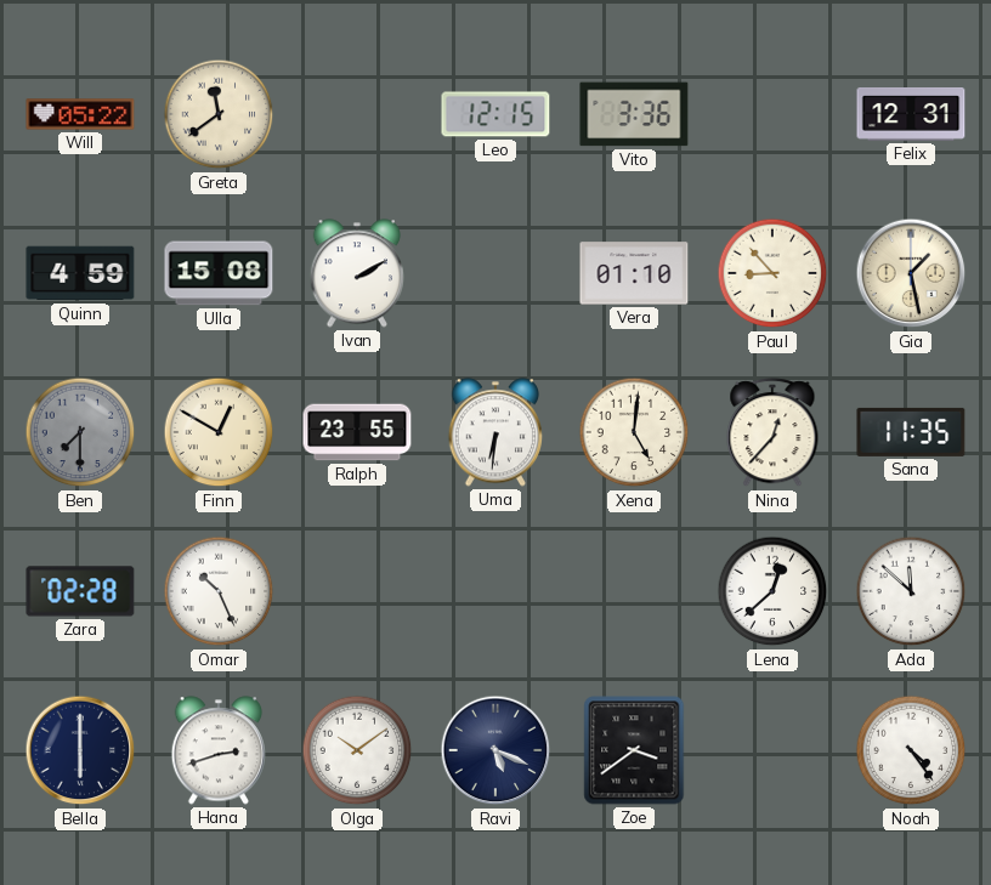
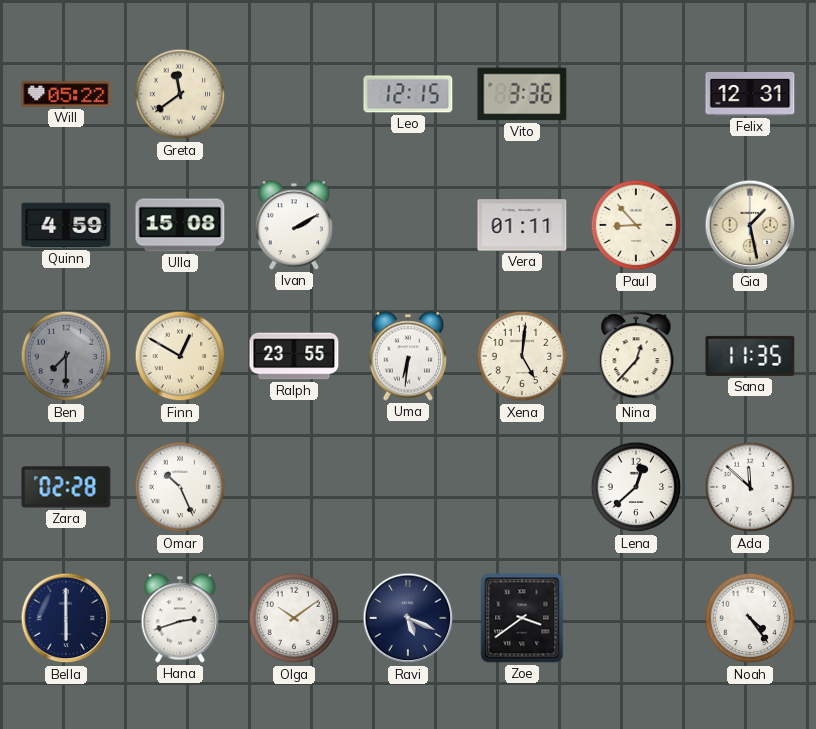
Vera: 01:10 -> 01:11 (522, 225)
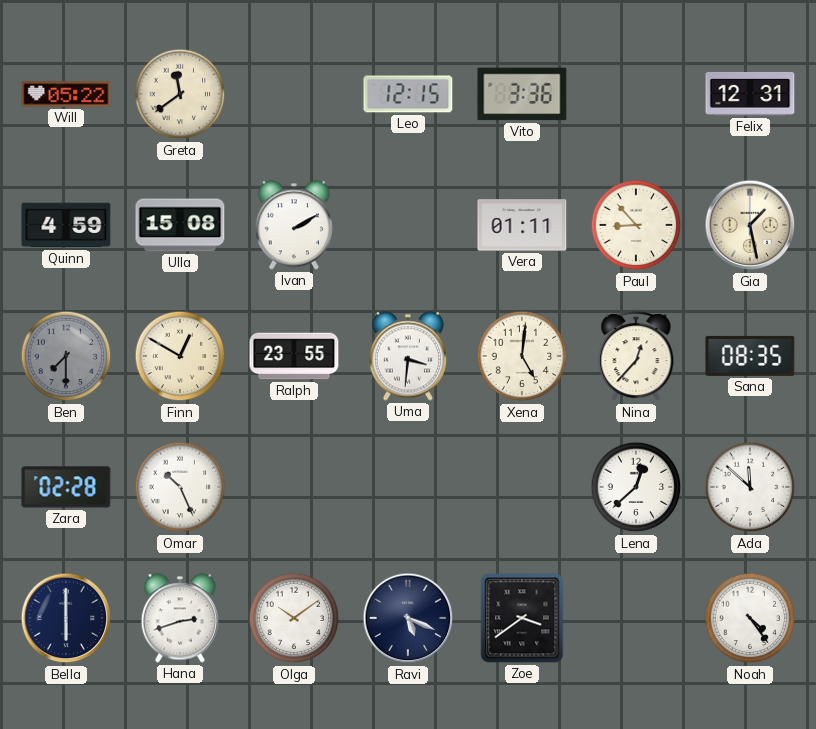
Uma: 6:31 -> 3:31 (407, 356)
Sana: 11:35 -> 08:35 (750, 356)
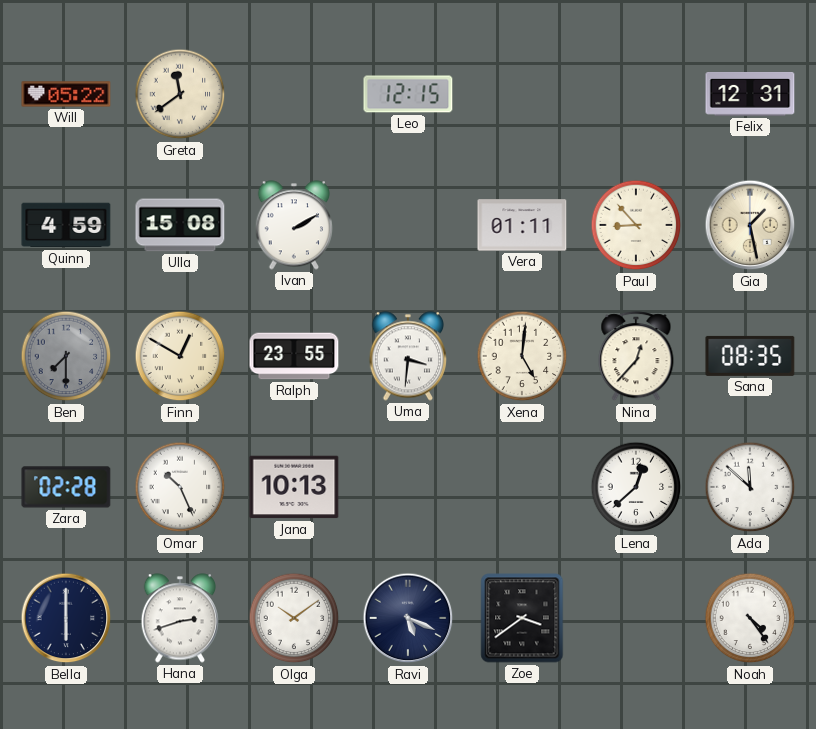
Vito: 3:36 -> none (522, 94)
Jana: none -> 10:13 (294, 487)
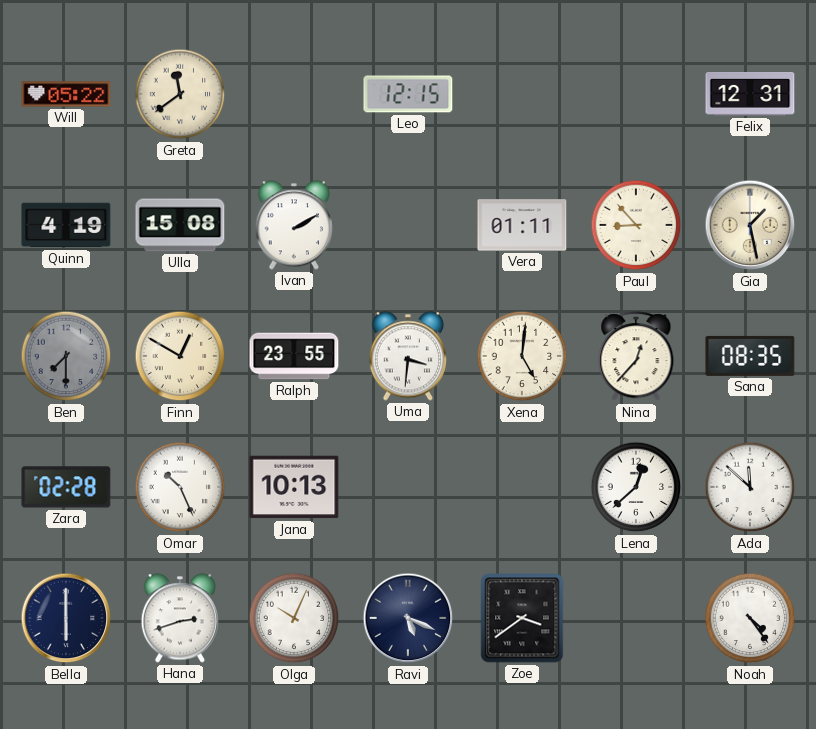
Quinn: 4:59 -> 4:19 (66, 225)
Olga: 10:09 -> 10:04 (294, 618)
